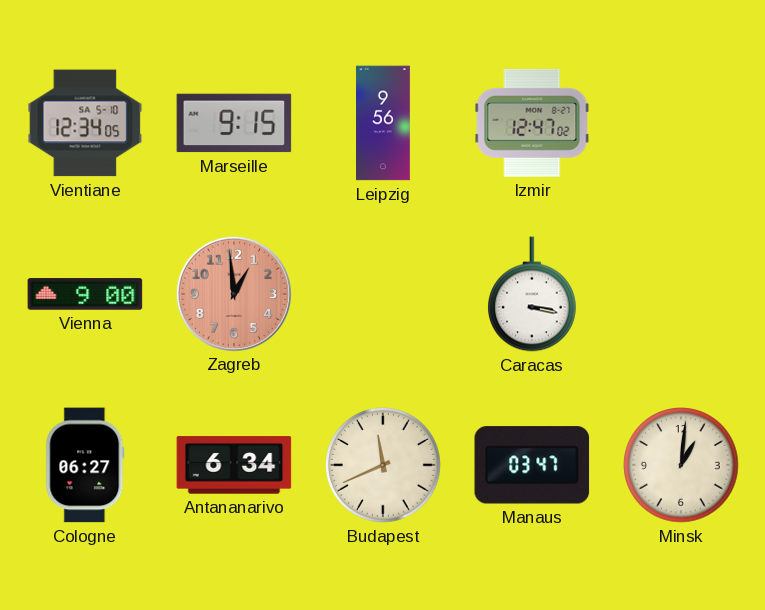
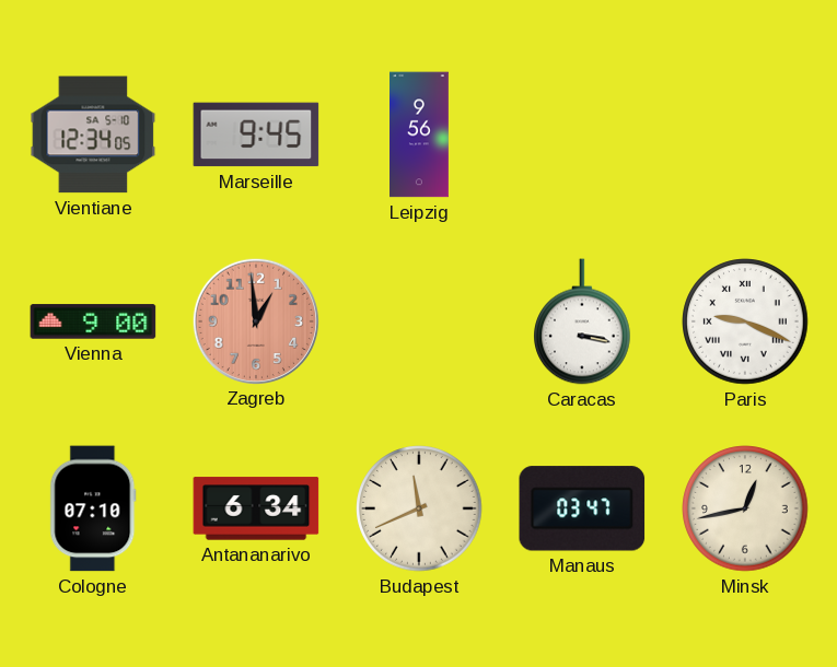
Marseille: 9:15 -> 9:45 (256, 134)
Izmir: 12:47 -> none (532, 123)
Paris: none -> 9:19 (745, 321)
Cologne: 06:27 -> 07:10 (93, 508)
Minsk: 1:01 -> 12:43 (745, 508)
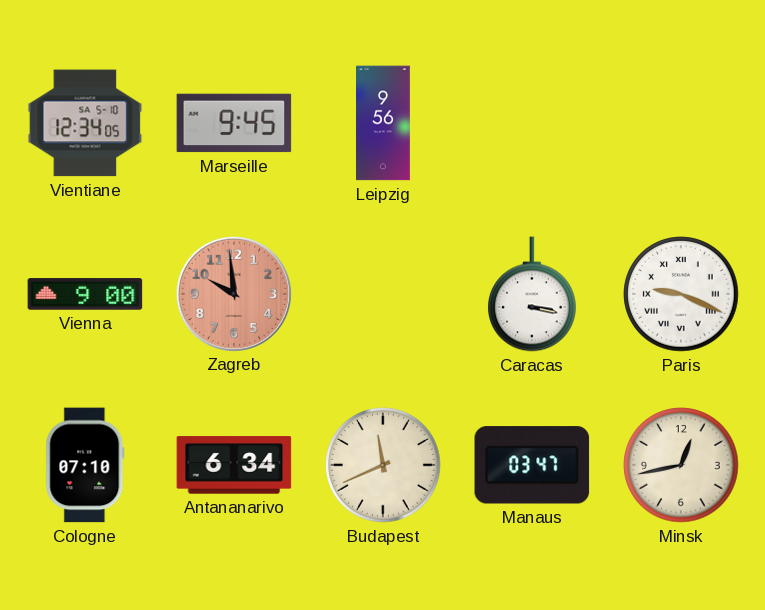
Zagreb: 12:59 -> 9:59 (233, 293)
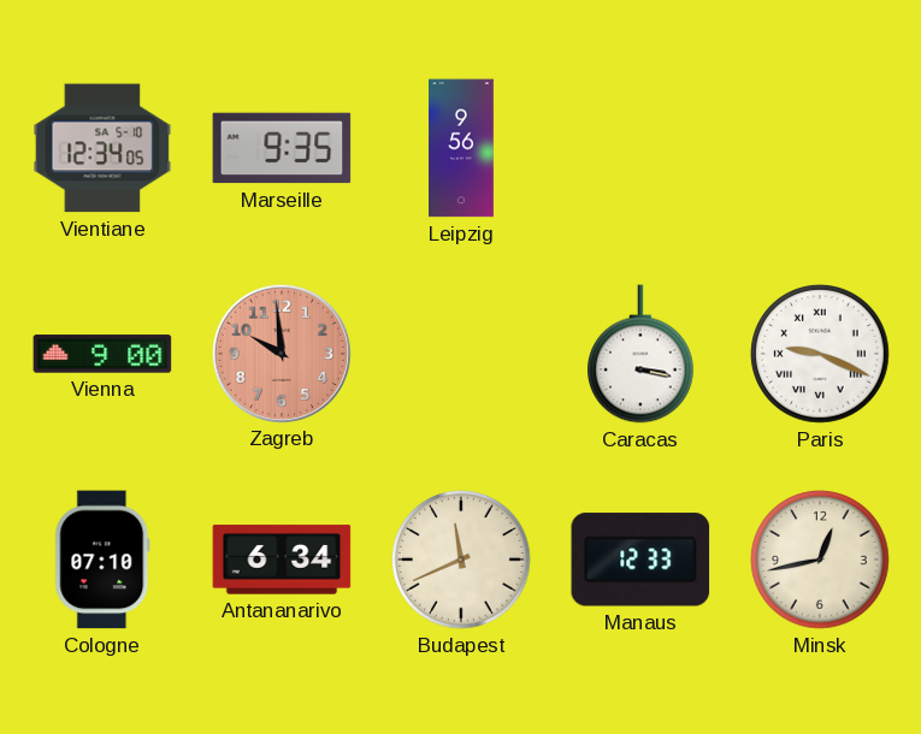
Marseille: 9:45 -> 9:35 (282, 148)
Manaus: 03:47 -> 12:33 (640, 560)
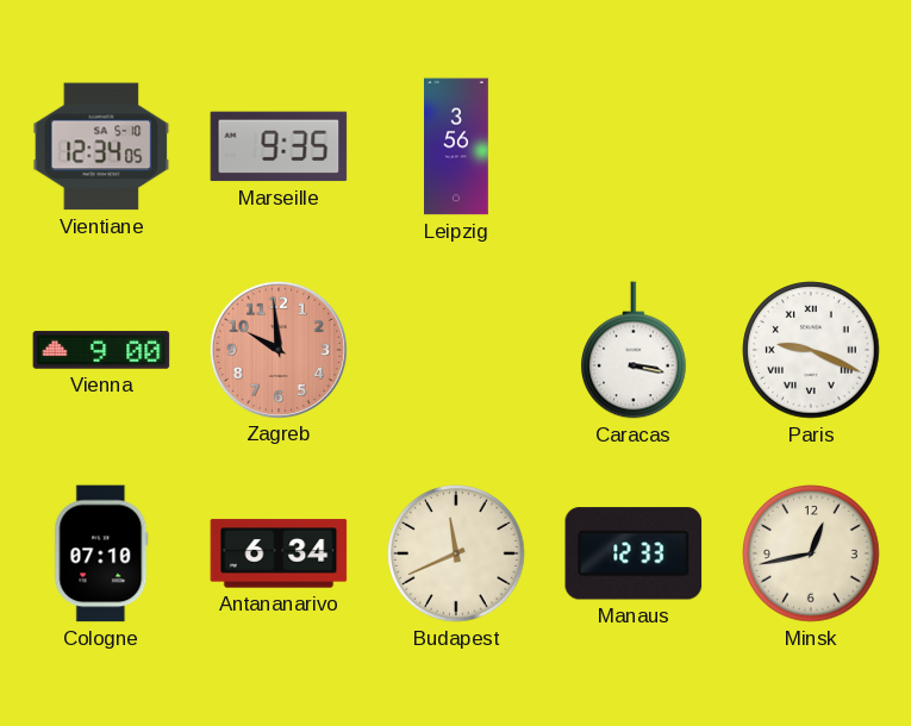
Leipzig: 9:56 -> 3:56 (457, 146)
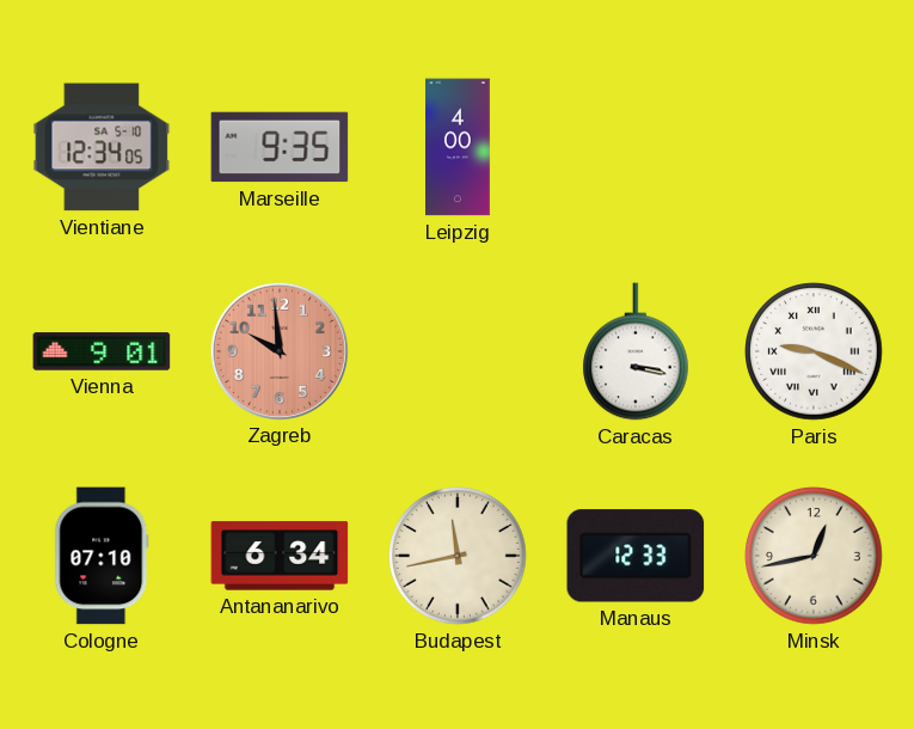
Leipzig: 3:56 -> 4:00 (459, 147)
Vienna: 9:00 -> 9:01 (102, 351)
Budapest: 11:41 -> 11:43 (458, 556)
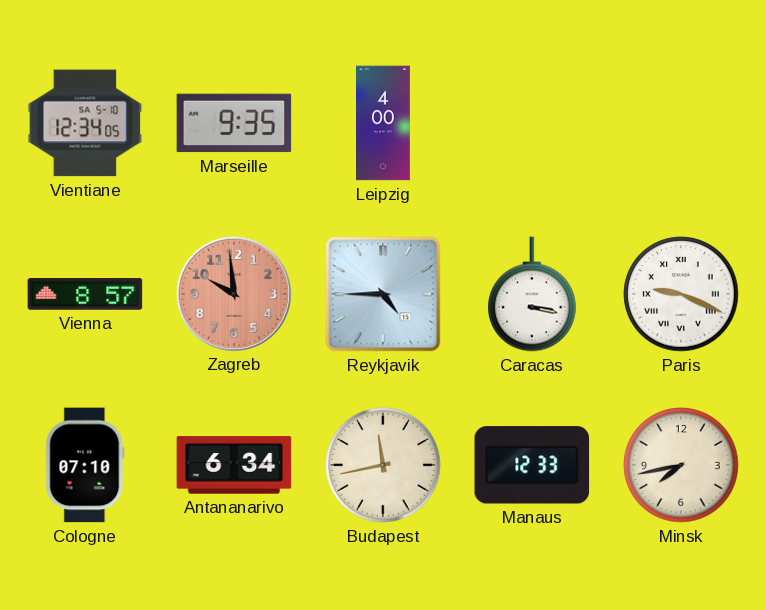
Vienna: 9:01 -> 8:57 (85, 294)
Reykjavik: none -> 4:45 (383, 294)
Minsk: 12:43 -> 7:43 (681, 465)
